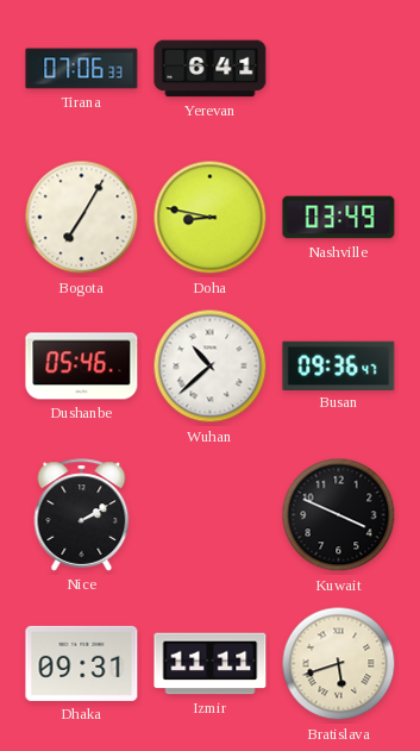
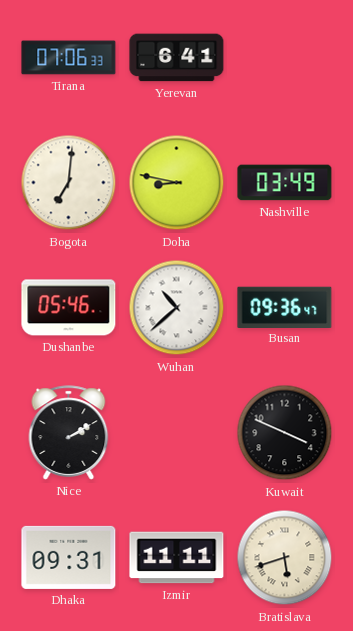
Bogota: 7:05 -> 7:01 (69, 183)
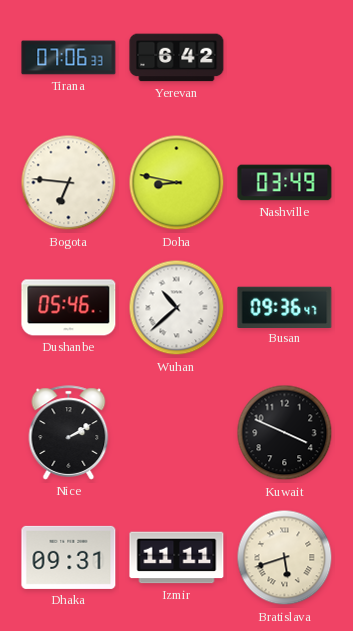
Yerevan: 6:41 -> 6:42 (177, 58)
Bogota: 7:01 -> 6:46 (69, 183)
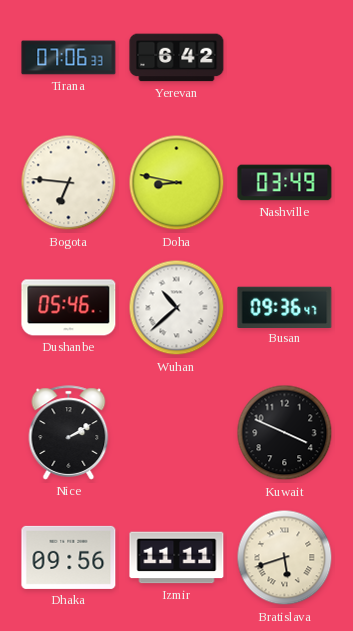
Dhaka: 09:31 -> 09:56 (69, 557)
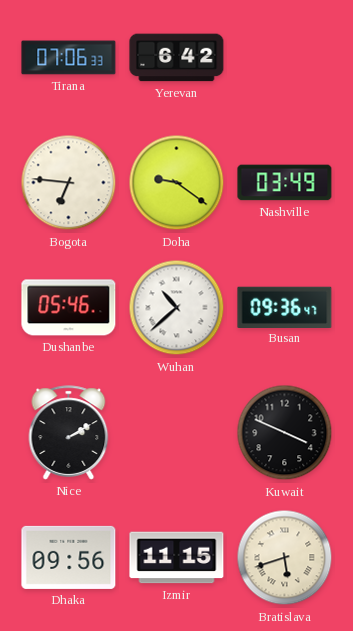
Doha: 8:47 -> 9:21 (177, 183)
Izmir: 11:11 -> 11:15 (177, 558)
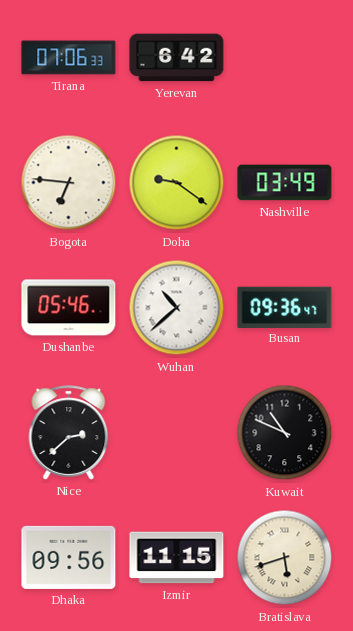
Nice: 2:10 -> 2:38 (69, 433)
Kuwait: 3:49 -> 10:49 (285, 433)
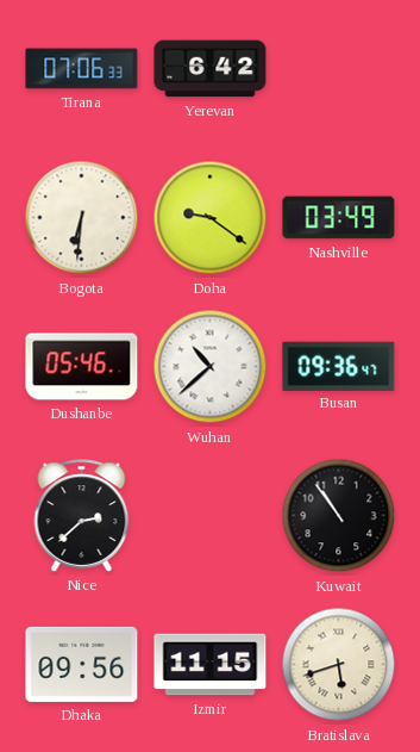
Bogota: 6:46 -> 6:31 (82, 218)
Kuwait: 10:49 -> 10:54 (339, 516)
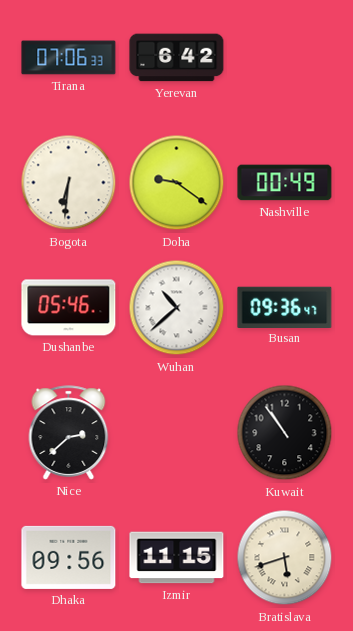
Nashville: 03:49 -> 00:49 (285, 183)
